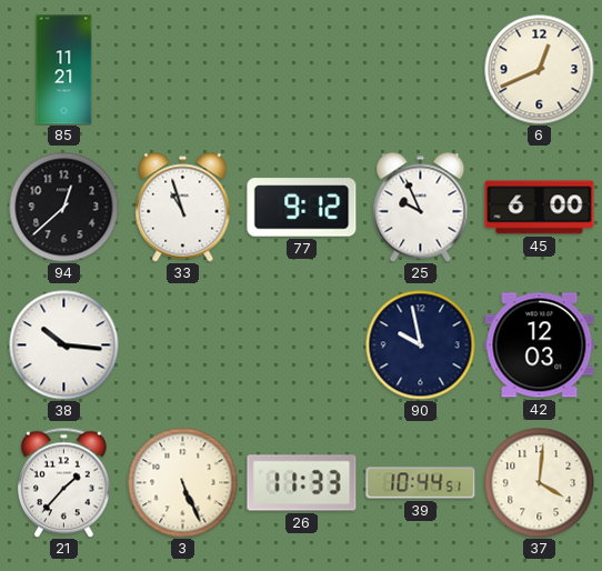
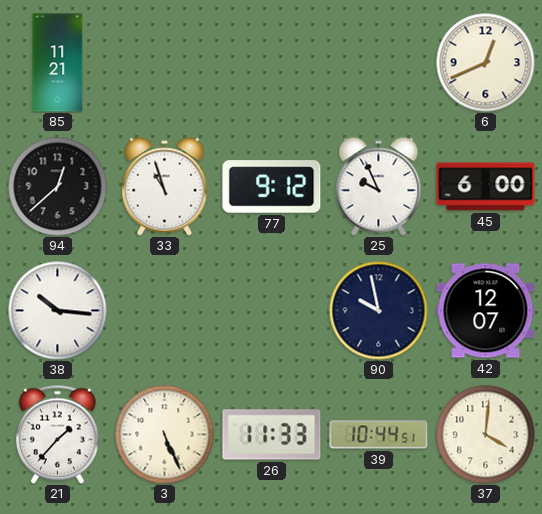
42: 12:03 -> 12:07 (486, 311)
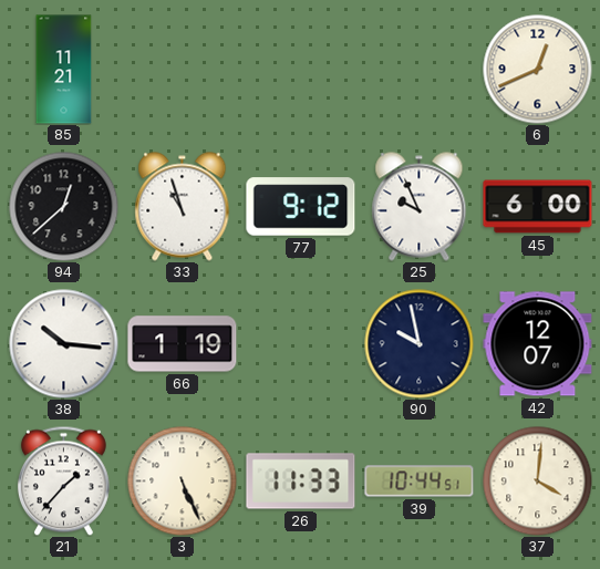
66: none -> 1:19 (183, 344)
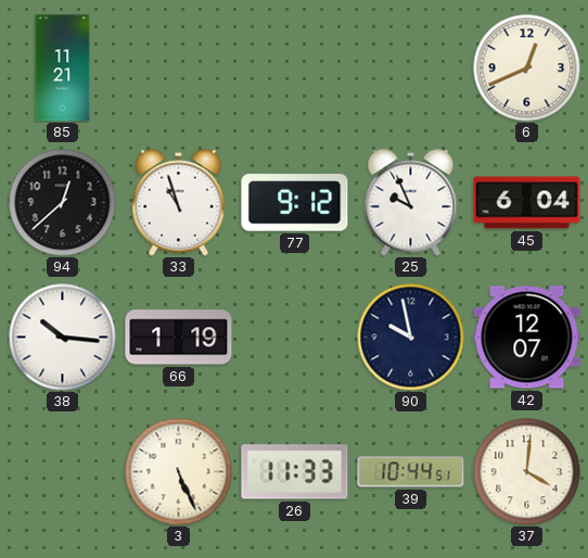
45: 6:00 -> 6:04 (527, 203)
21: 1:37 -> none (63, 480)
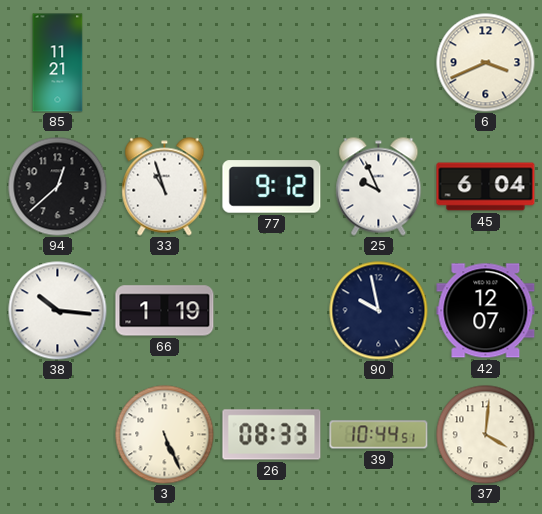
6: 12:41 -> 3:41 (486, 63)
26: 11:33 -> 08:33 (272, 435)
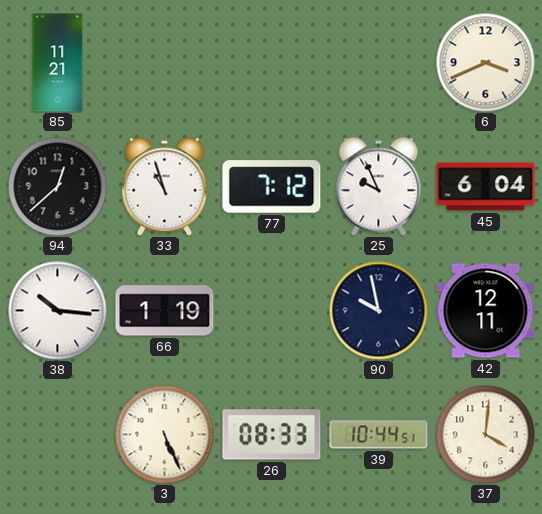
77: 9:12 -> 7:12 (272, 187)
42: 12:07 -> 12:11 (486, 311)
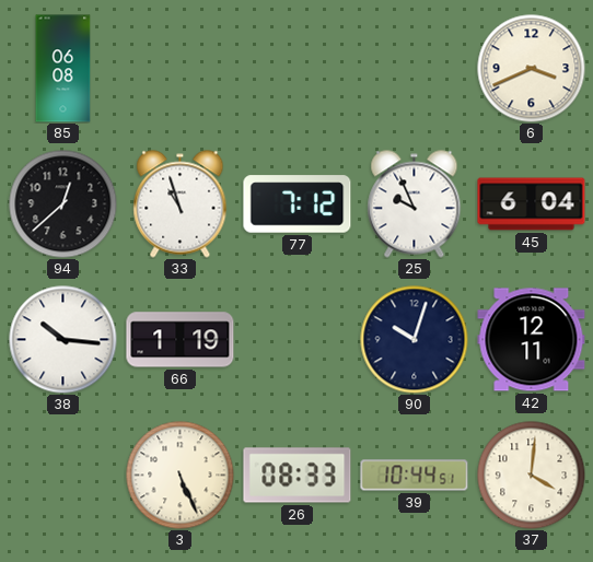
85: 11:21 -> 06:08 (63, 69)
90: 9:58 -> 10:03 (415, 340)
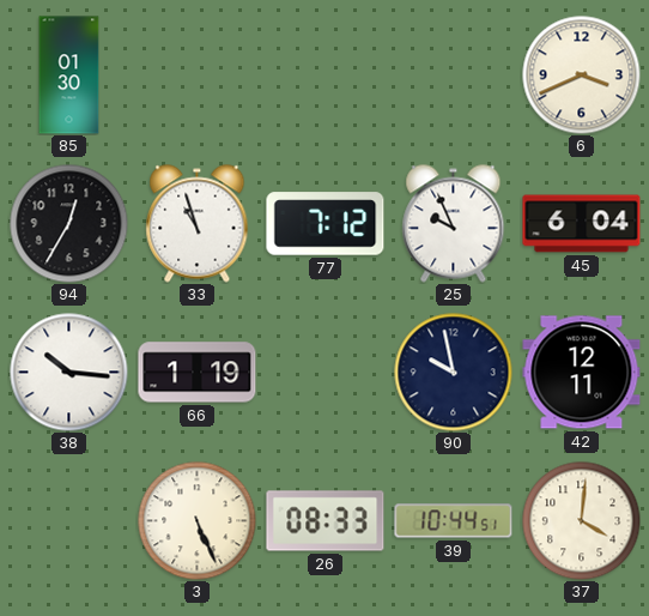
85: 06:08 -> 01:30 (69, 76)
94: 12:38 -> 12:35 (69, 224)
90: 10:03 -> 9:58 (454, 373)
